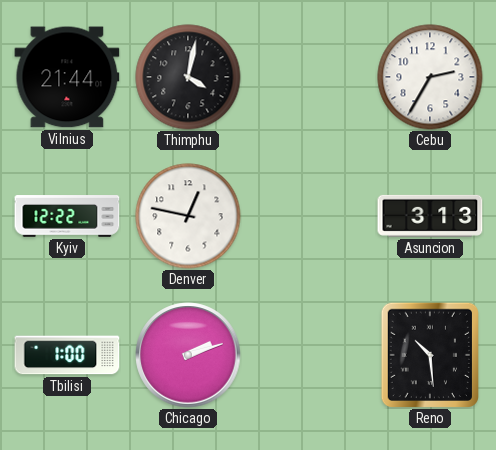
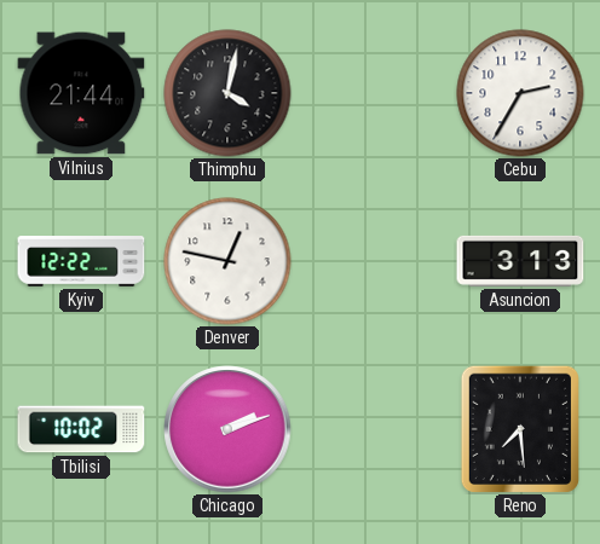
Tbilisi: 1:00 -> 10:02 (81, 429)
Reno: 10:29 -> 7:29 (520, 429)
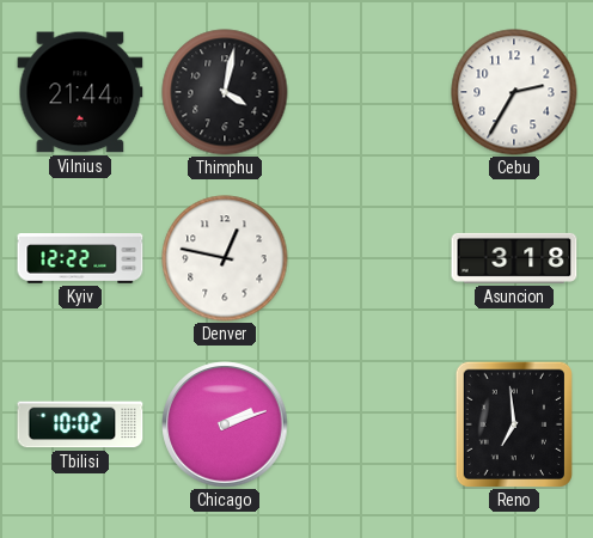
Asuncion: 3:13 -> 3:18 (514, 258)
Reno: 7:29 -> 6:59 (514, 424)
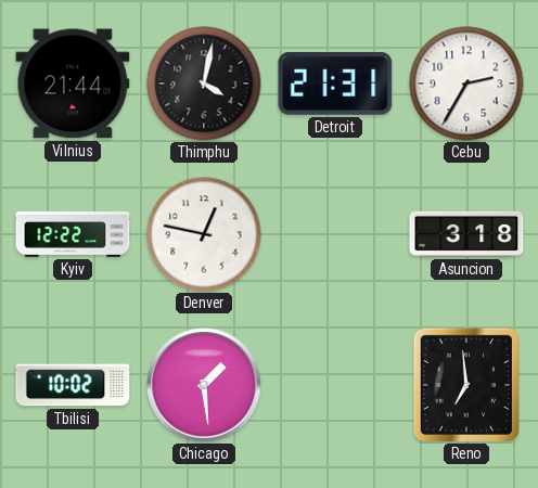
Detroit: none -> 21:31 (335, 84)
Chicago: 2:12 -> 1:29 (204, 385)
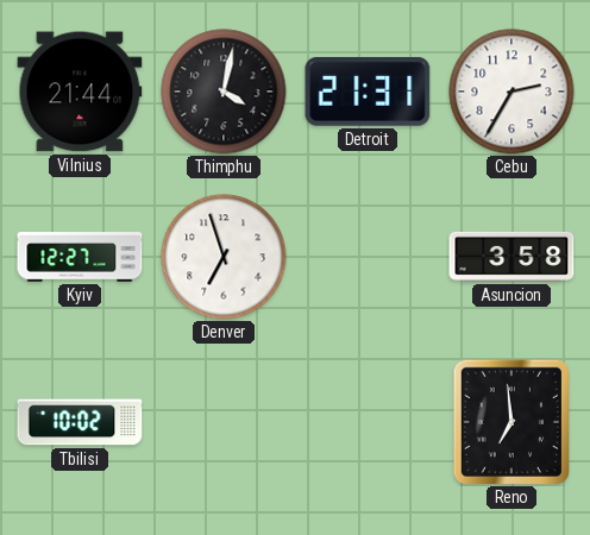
Kyiv: 12:22 -> 12:27 (80, 257)
Denver: 12:47 -> 6:57 (224, 257)
Asuncion: 3:18 -> 3:58 (511, 257)
Chicago: 1:29 -> none (204, 385)
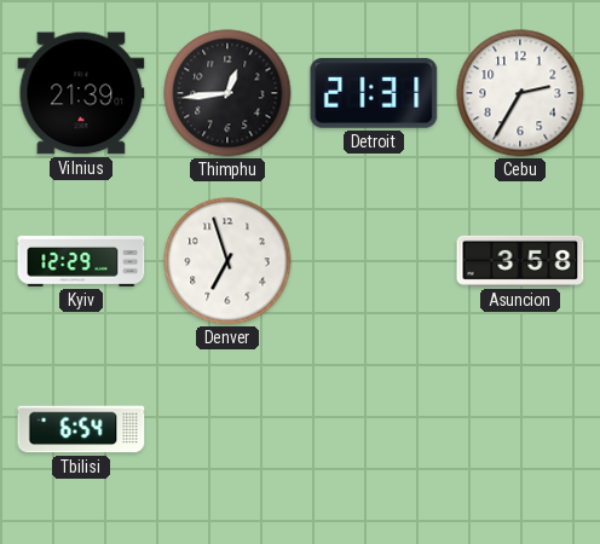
Vilnius: 21:44 -> 21:39 (81, 93)
Thimphu: 4:02 -> 12:44 (227, 93)
Kyiv: 12:27 -> 12:29 (81, 261)
Tbilisi: 10:02 -> 6:54 (81, 429)
Reno: 6:59 -> none (511, 422)
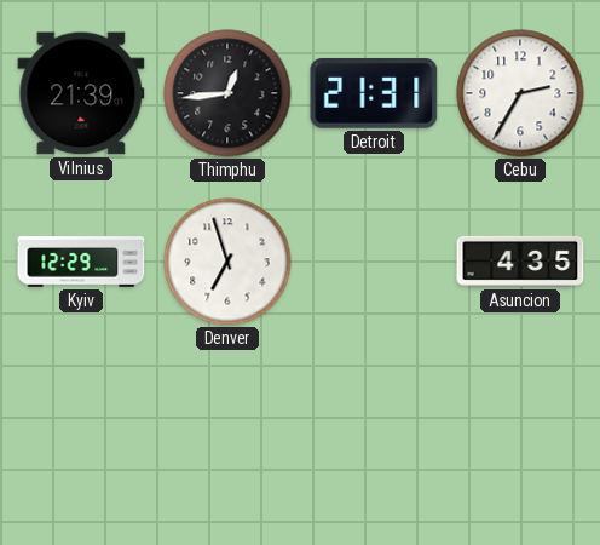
Asuncion: 3:58 -> 4:35 (520, 262)
Tbilisi: 6:54 -> none (81, 429)
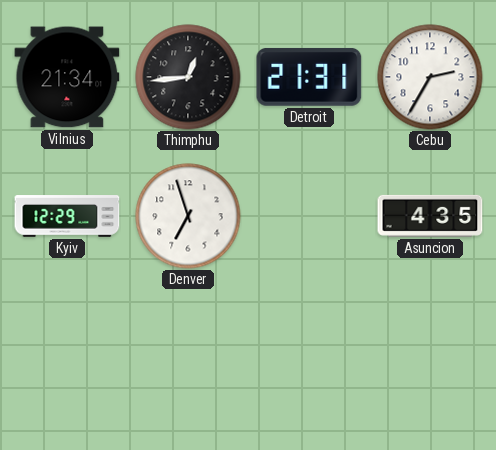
Vilnius: 21:39 -> 21:34 (67, 77)
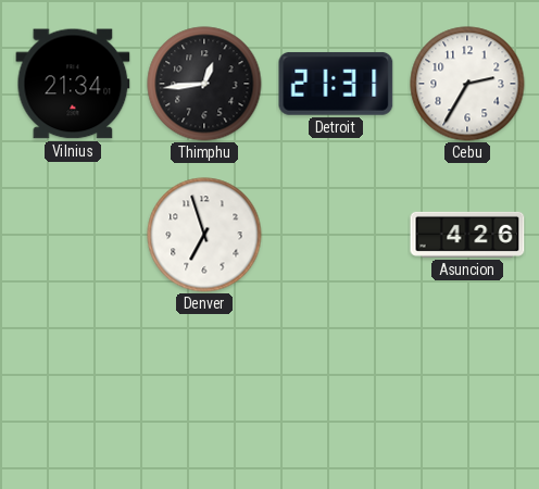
Kyiv: 12:29 -> none (67, 216)
Asuncion: 4:35 -> 4:26 (467, 235)
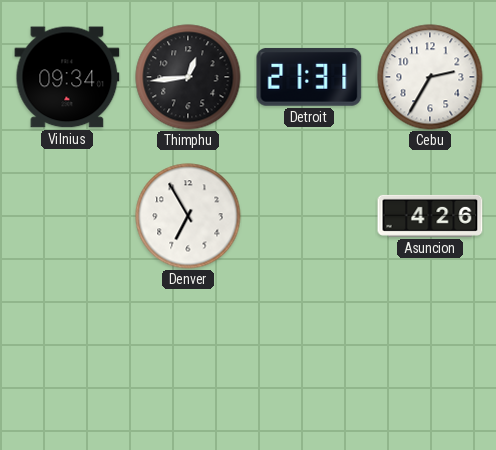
Vilnius: 21:34 -> 09:34 (67, 77)
Denver: 6:57 -> 6:55 (188, 216)
